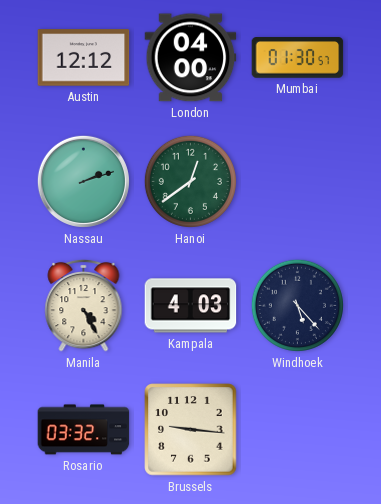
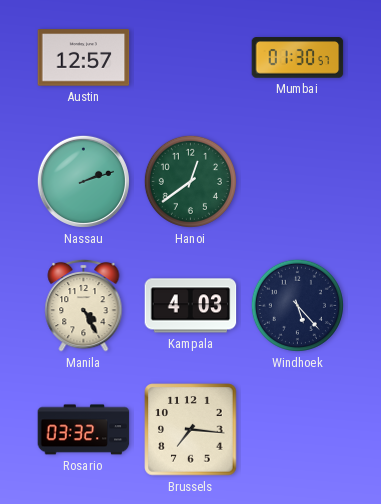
Austin: 12:12 -> 12:57 (84, 58)
London: 04:00 -> none (191, 58)
Brussels: 9:16 -> 7:16 (191, 430)
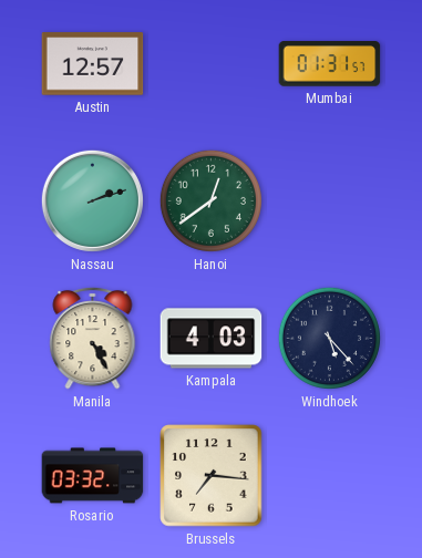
Mumbai: 01:30 -> 01:31 (330, 64)
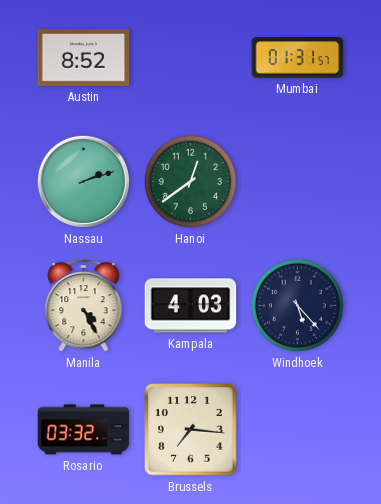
Austin: 12:57 -> 8:52 (84, 58)
